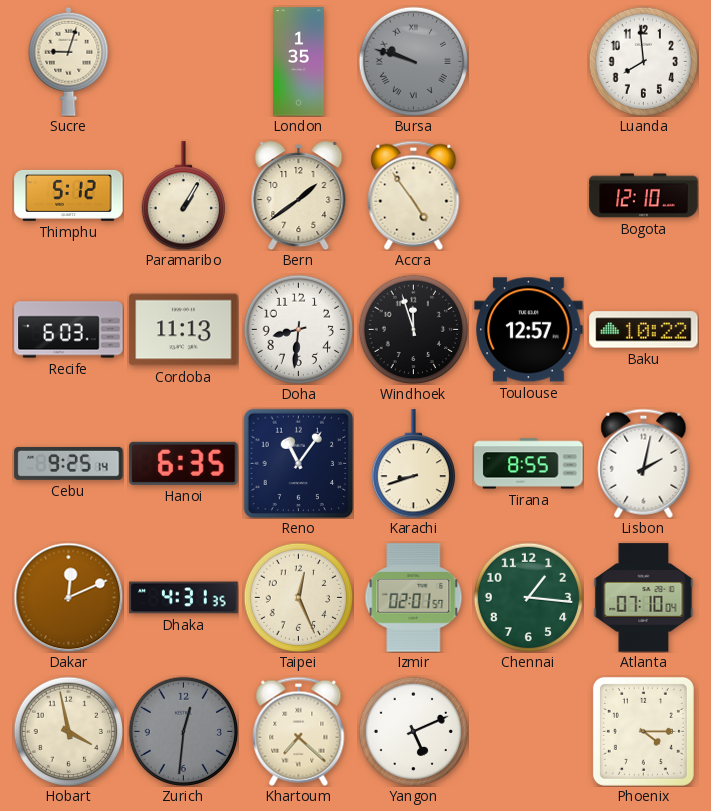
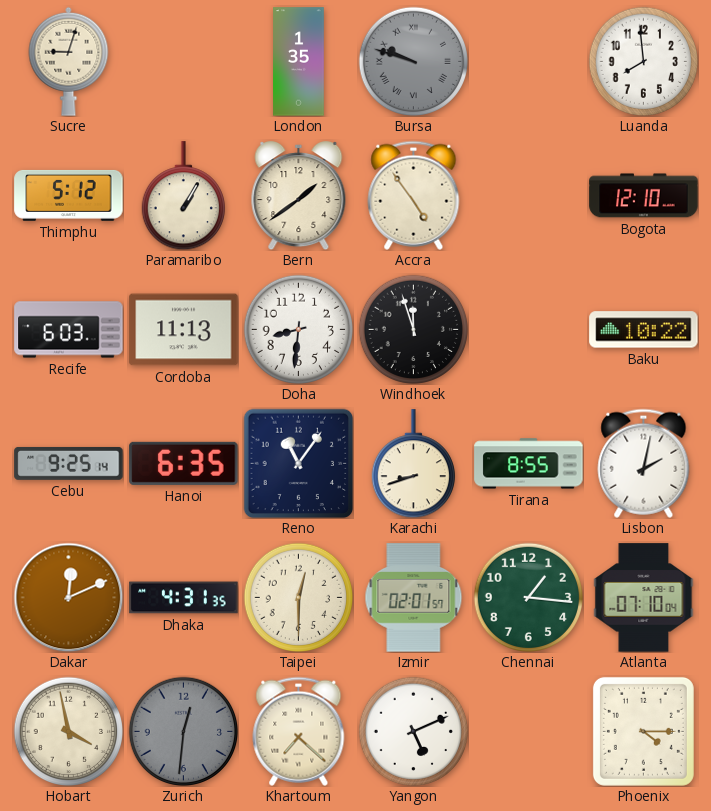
Toulouse: 12:57 -> none (529, 330)
Taipei: 12:26 -> 12:30 (298, 597)
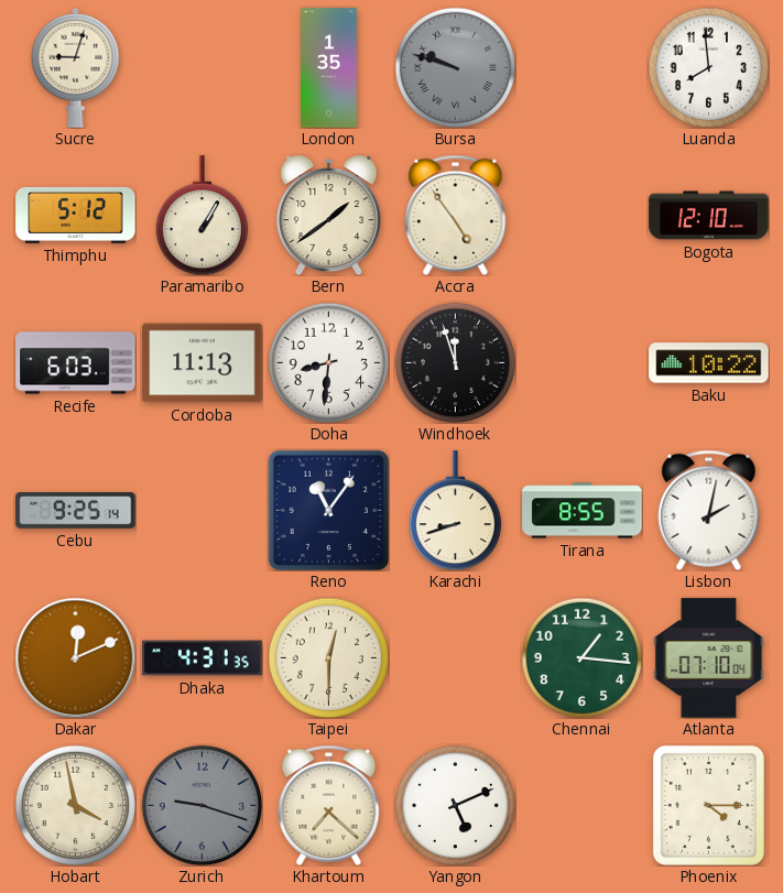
Hanoi: 6:35 -> none (184, 463)
Izmir: 02:01 -> none (414, 598)
Zurich: 12:31 -> 9:18 (202, 805)
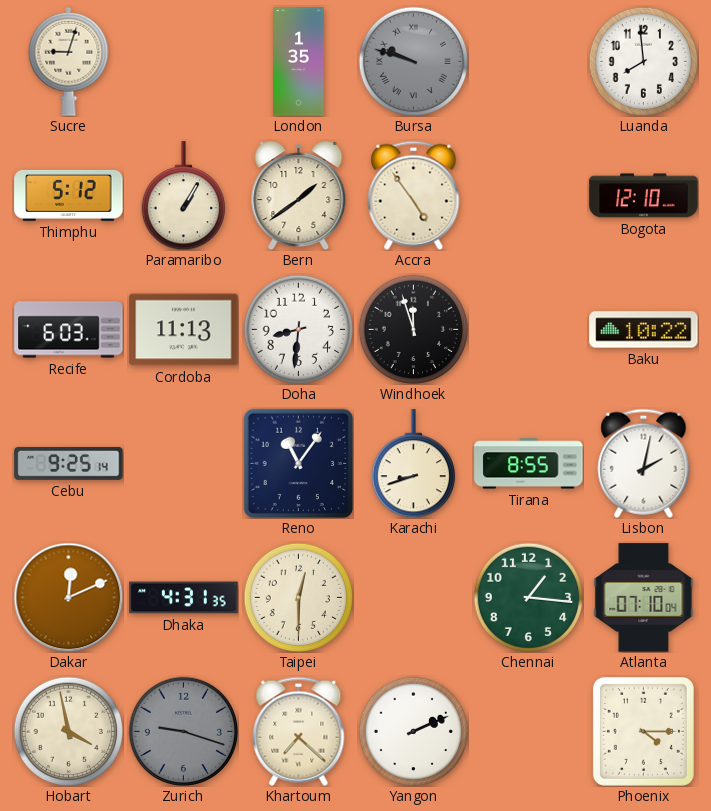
Yangon: 5:11 -> 2:11 (413, 731)
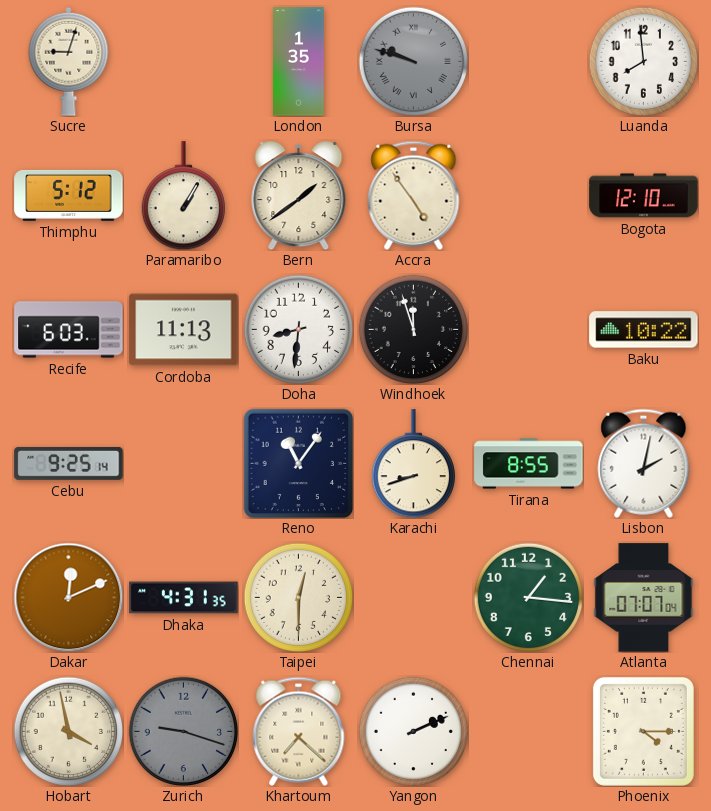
Atlanta: 07:10 -> 07:07 (644, 598)
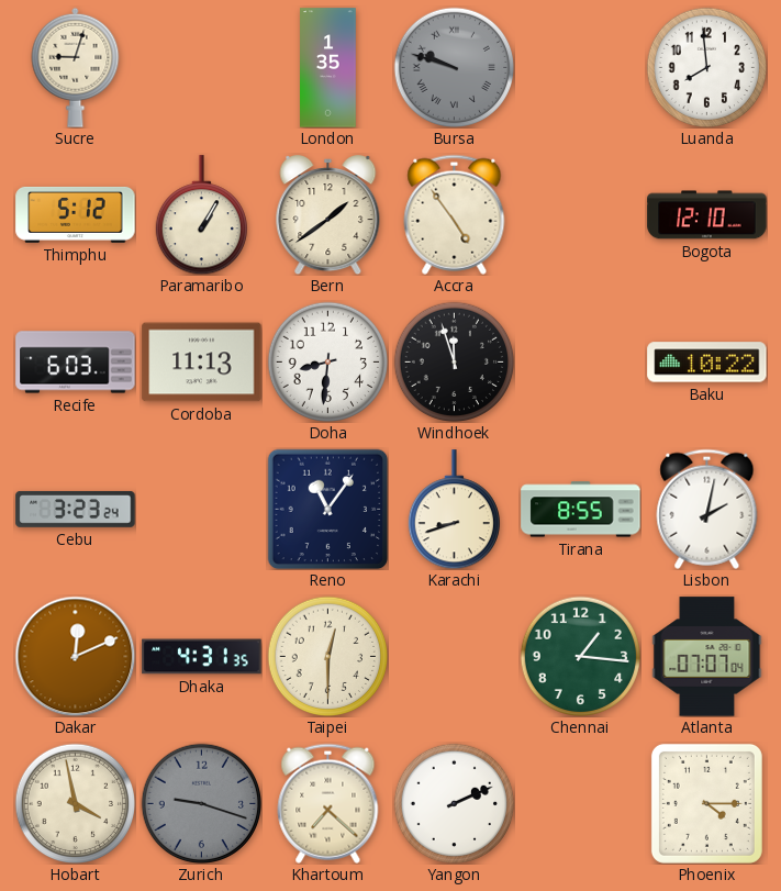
Cebu: 9:25 -> 3:23 (76, 510)
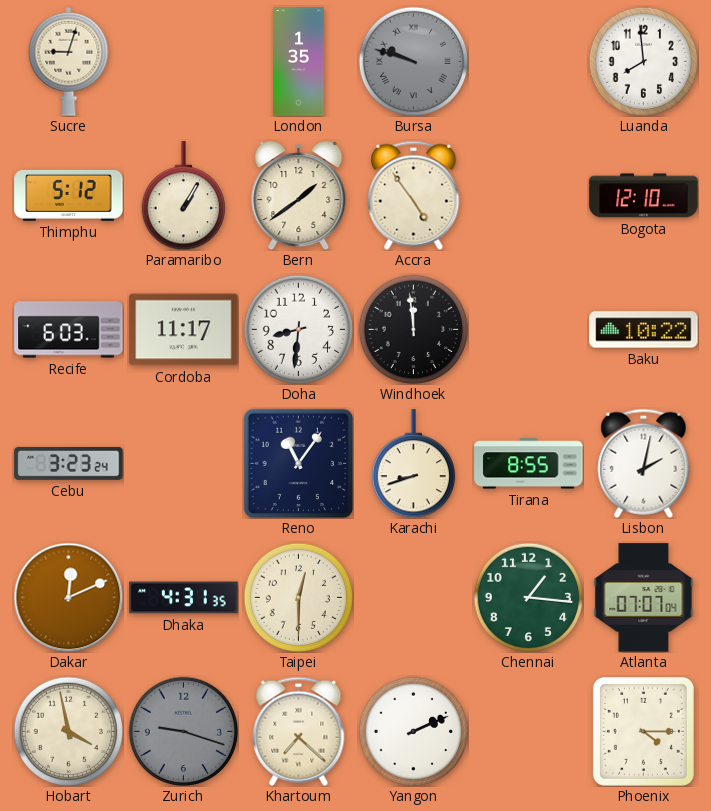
Cordoba: 11:13 -> 11:17 (184, 330)
Windhoek: 11:57 -> 11:59 (413, 329)
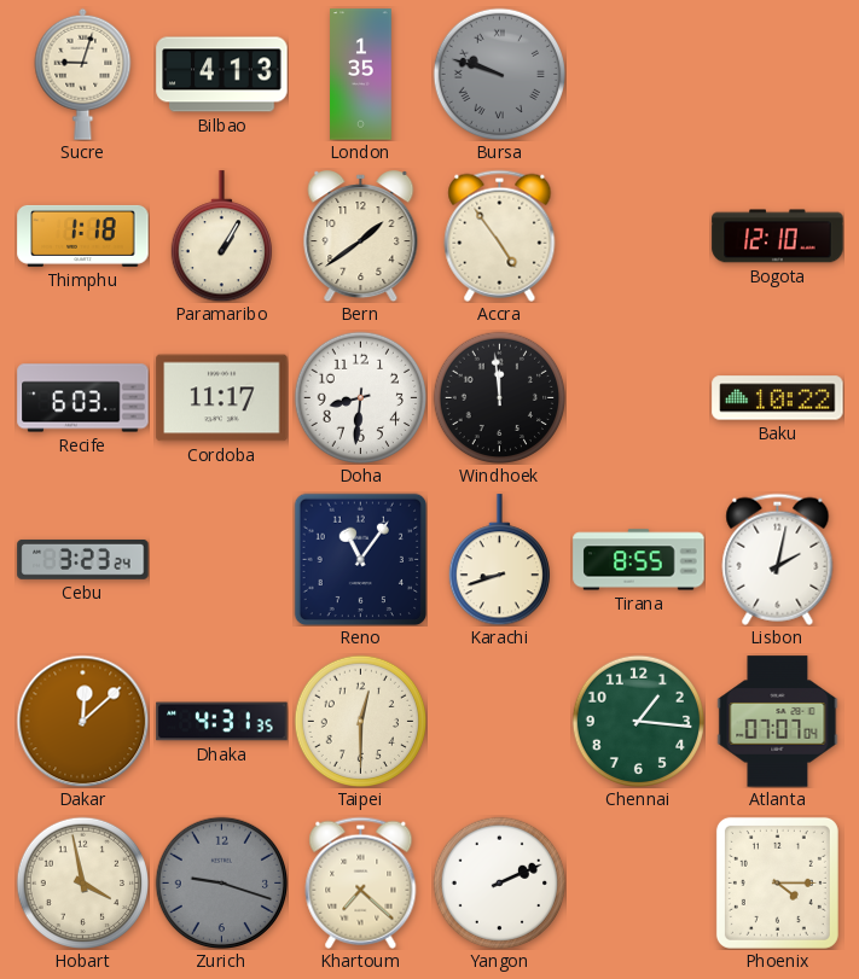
Bilbao: none -> 4:13 (222, 75)
Luanda: 7:59 -> none (643, 61)
Thimphu: 5:12 -> 1:18 (83, 235)
Dakar: 12:11 -> 12:08 (82, 721)
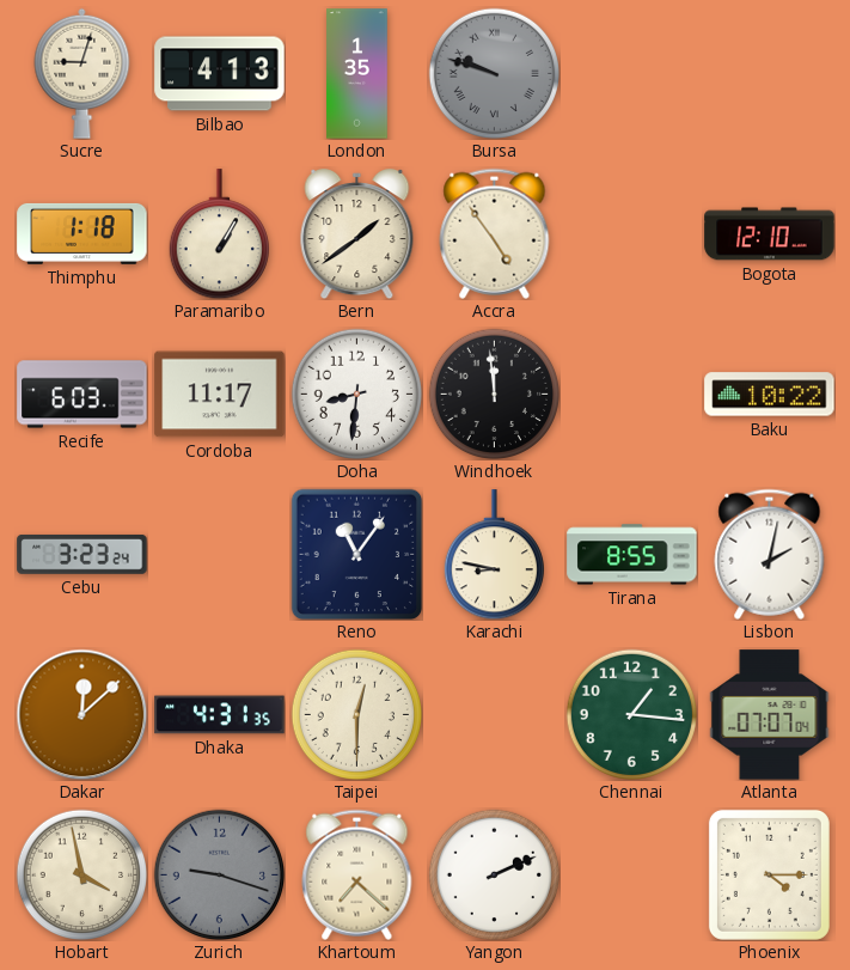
Karachi: 8:42 -> 8:47 (494, 555)
